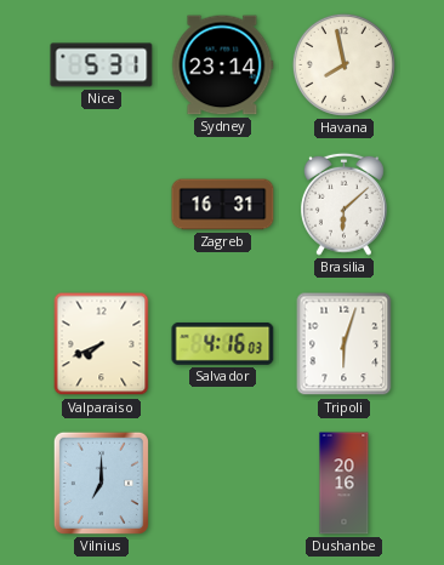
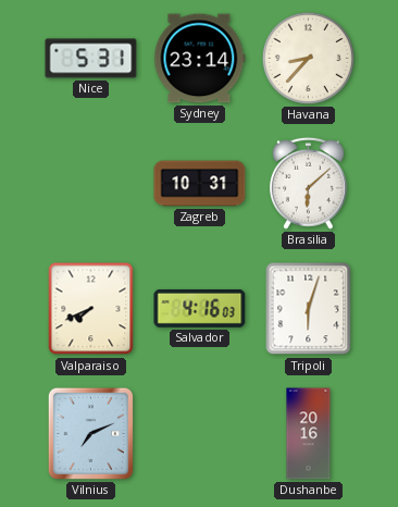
Havana: 7:58 -> 8:37 (308, 58)
Zagreb: 16:31 -> 10:31 (200, 184)
Vilnius: 7:00 -> 7:11 (90, 433)
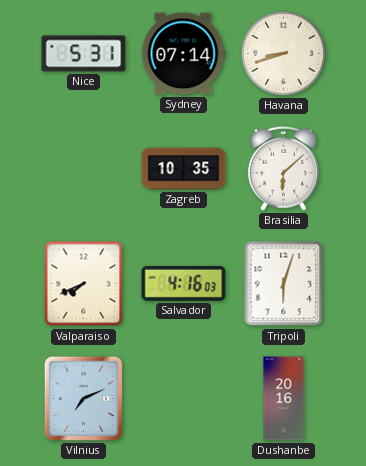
Sydney: 23:14 -> 07:14 (184, 54)
Havana: 8:37 -> 8:42 (283, 53)
Zagreb: 10:31 -> 10:35 (184, 169)
